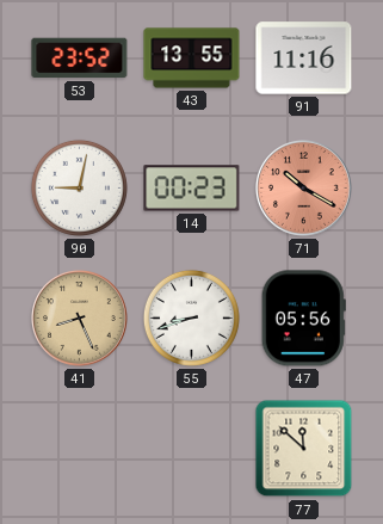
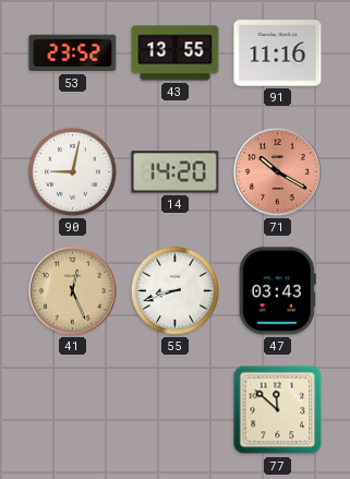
14: 00:23 -> 14:20 (176, 172)
41: 8:26 -> 12:26 (73, 291)
47: 05:56 -> 03:43 (277, 291)
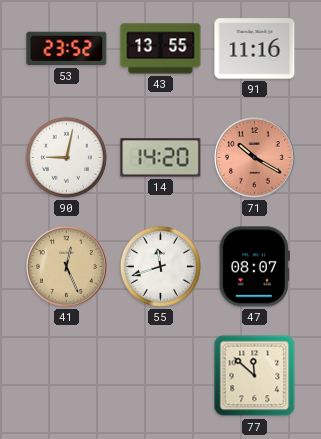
55: 8:42 -> 11:42 (160, 266)
47: 03:43 -> 08:07 (254, 267)
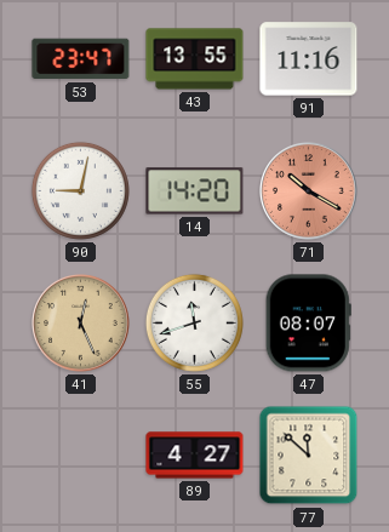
53: 23:52 -> 23:47 (81, 59)
89: none -> 4:27 (195, 456)
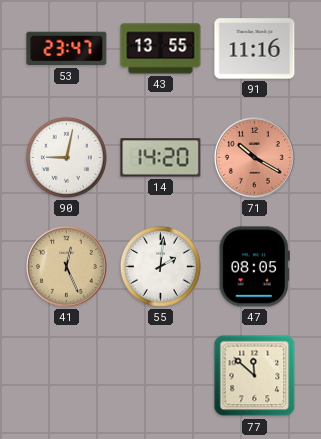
55: 11:42 -> 2:01 (160, 266)
47: 08:07 -> 08:05 (254, 267)
89: 4:27 -> none (195, 456)
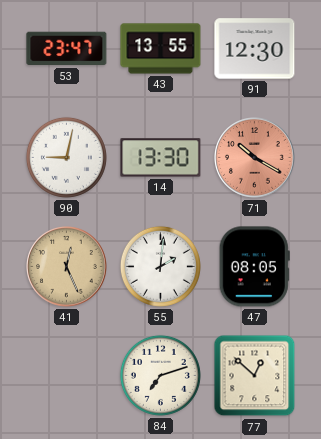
91: 11:16 -> 12:30 (255, 49)
14: 14:20 -> 13:30 (161, 158)
84: none -> 7:12 (160, 375)
77: 11:52 -> 12:52 (255, 376)
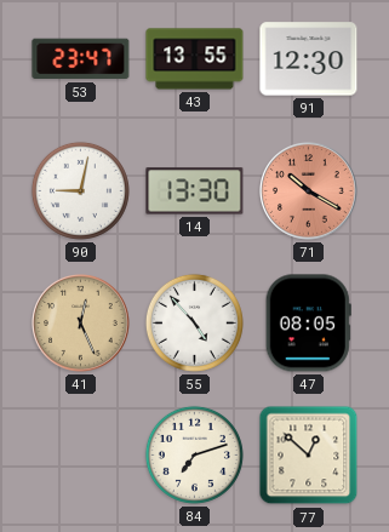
55: 2:01 -> 4:53 (194, 322)
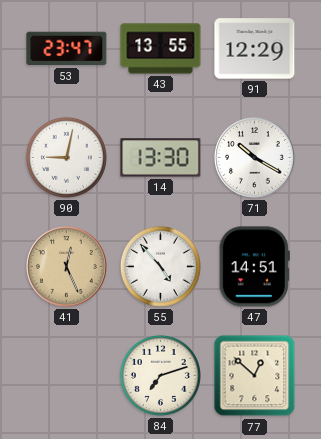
91: 12:30 -> 12:29 (255, 49)
71 dial: salmon -> white (255, 158)
47: 08:05 -> 14:51 (254, 267)
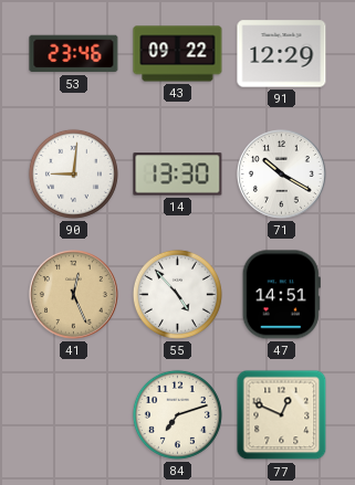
53: 23:47 -> 23:46 (74, 54)
43: 13:55 -> 09:22 (178, 54)
90: 9:02 -> 9:01 (73, 173)
77: 12:52 -> 12:49 (282, 415)
